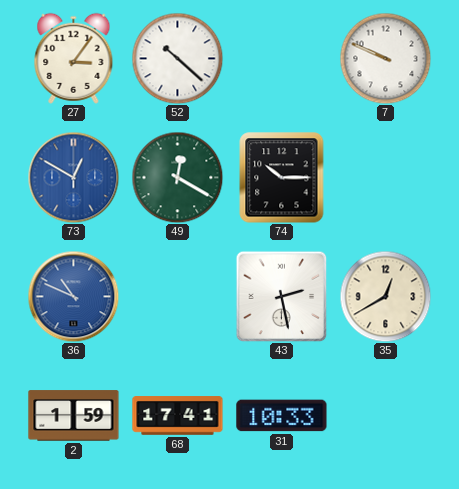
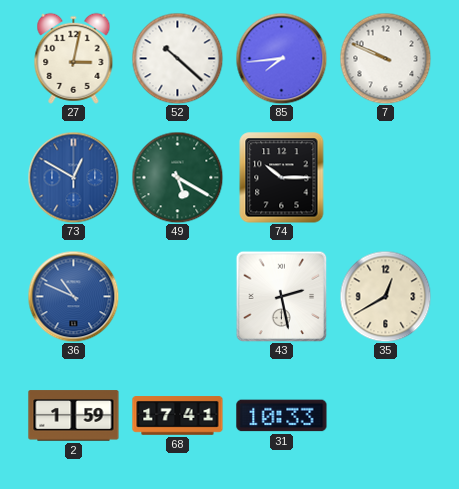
27: 3:06 -> 3:02 (74, 58)
85: none -> 7:44 (281, 58)
49: 12:20 -> 5:20 (177, 177)
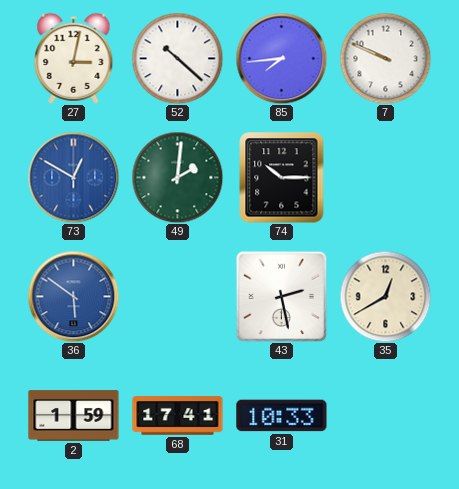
49: 5:20 -> 2:01 (177, 177)
36: 10:49 -> 5:51 (73, 296)
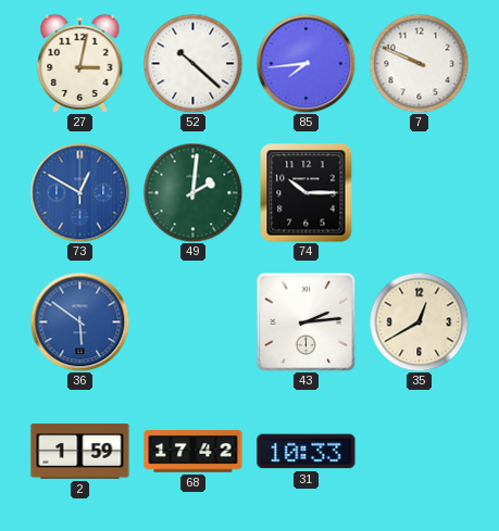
43: 2:28 -> 2:14 (305, 321)
68: 17:41 -> 17:42 (194, 452)
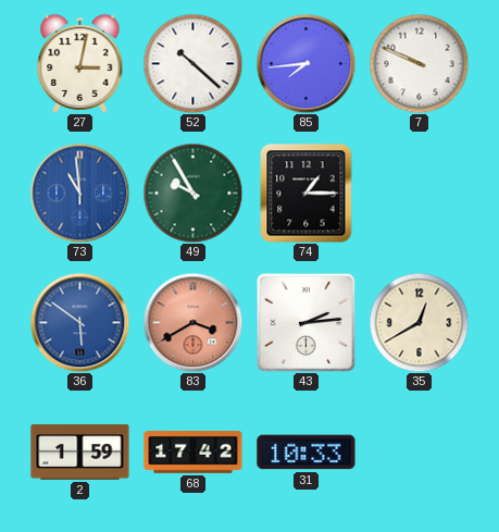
73: 12:50 -> 10:59 (79, 193)
49: 2:01 -> 9:55 (192, 193)
74: 10:15 -> 1:15 (307, 194)
83: none -> 3:40 (192, 322)
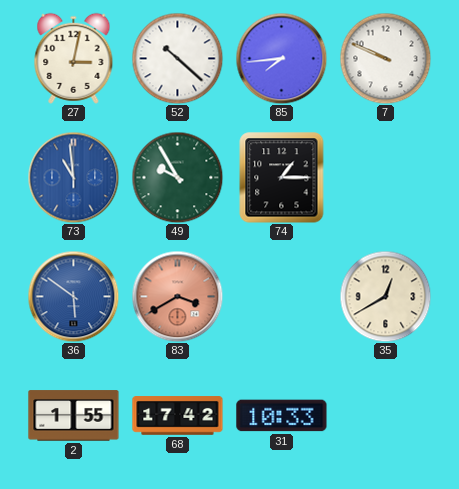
43: 2:14 -> none (305, 322)
2: 1:59 -> 1:55 (74, 416)
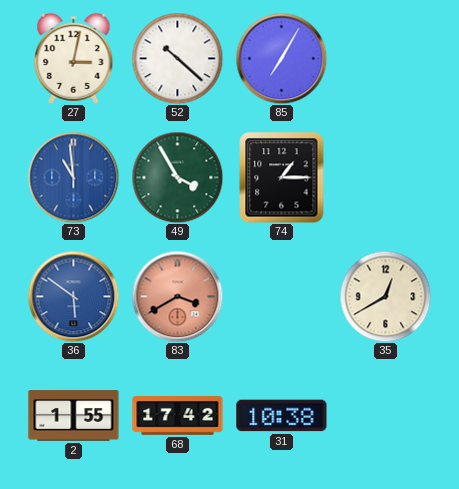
85: 7:44 -> 7:05 (281, 58)
7: 9:49 -> none (385, 58)
49: 9:55 -> 3:55 (177, 177)
31: 10:33 -> 10:38 (282, 416)
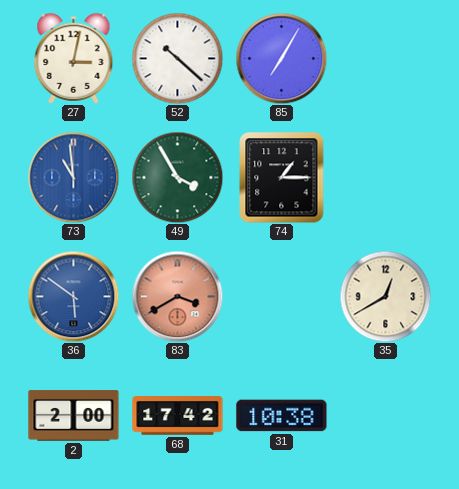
2: 1:55 -> 2:00 (74, 416)
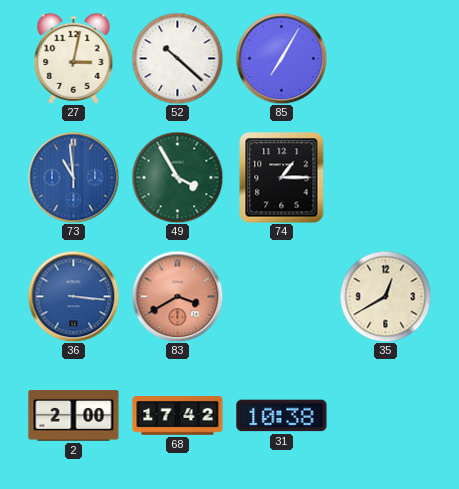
36: 5:51 -> 3:16 (73, 296)
